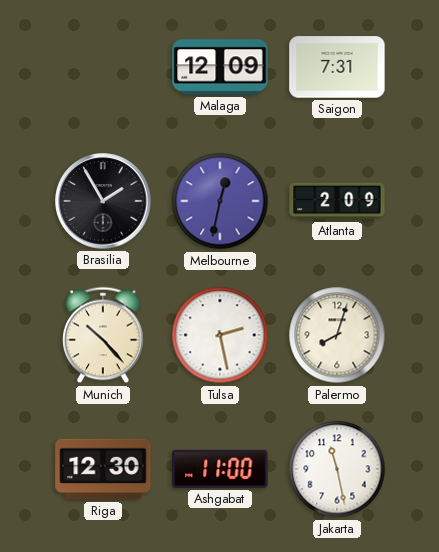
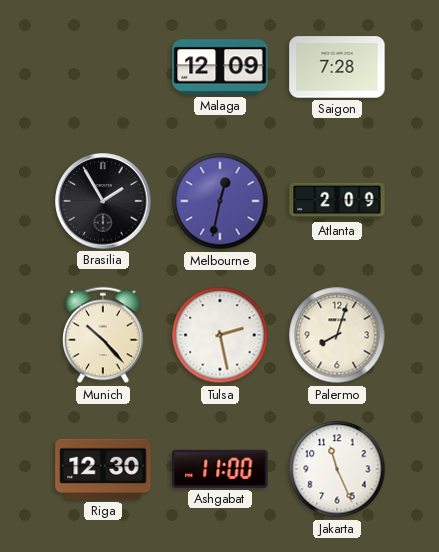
Saigon: 7:31 -> 7:28 (337, 67)
Jakarta: 11:28 -> 11:26 (337, 469)
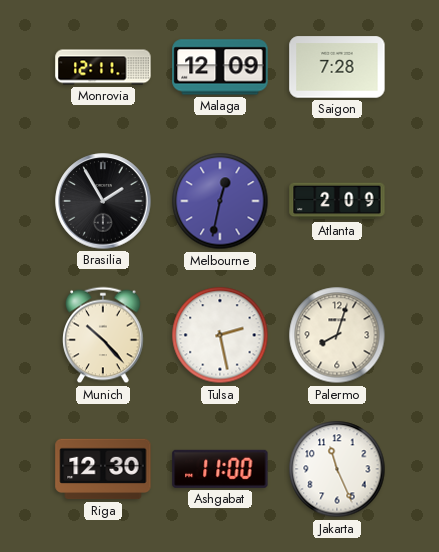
Monrovia: none -> 12:11 (103, 67)
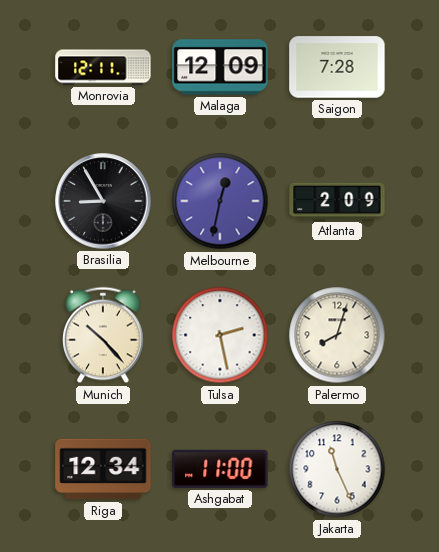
Brasilia: 1:55 -> 8:55 (103, 201)
Riga: 12:30 -> 12:34 (103, 469)
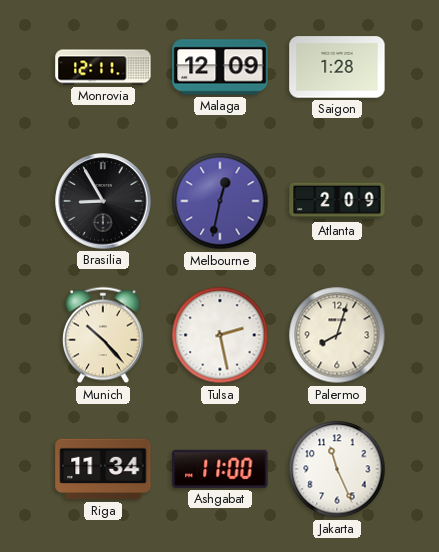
Saigon: 7:28 -> 1:28 (337, 67)
Riga: 12:34 -> 11:34 (103, 469)
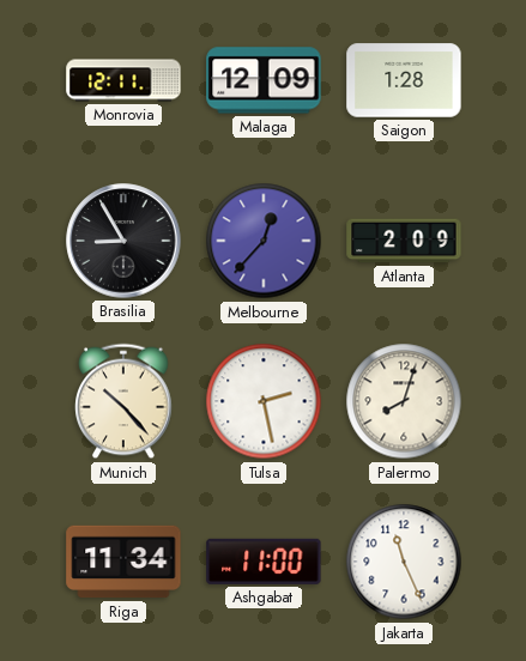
Melbourne: 12:32 -> 12:37 (264, 241)
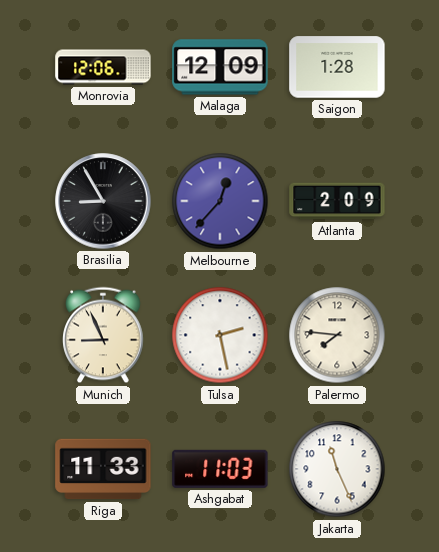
Monrovia: 12:11 -> 12:06 (103, 67)
Munich: 10:23 -> 8:56 (103, 335)
Palermo: 8:03 -> 7:46 (337, 335)
Riga: 11:34 -> 11:33 (103, 469)
Ashgabat: 11:00 -> 11:03 (220, 469)
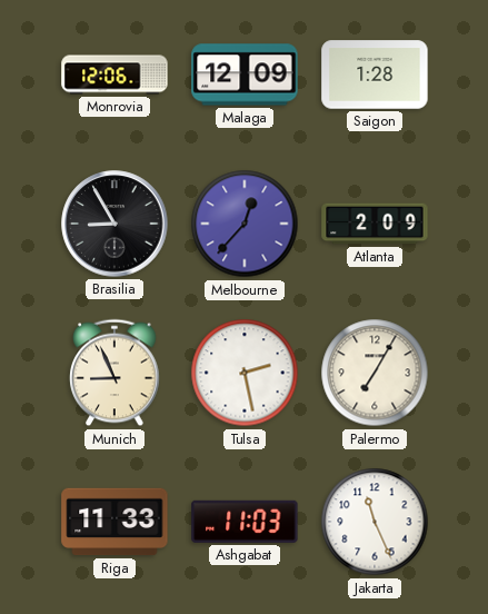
Palermo: 7:46 -> 7:05 (375, 373)
